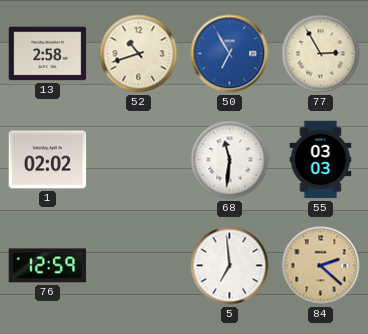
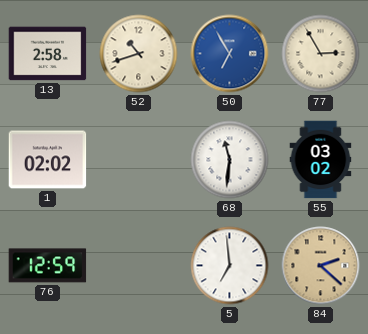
55: 03:03 -> 03:02 (321, 160)
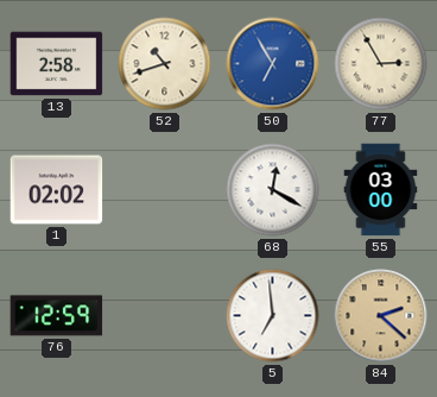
68: 11:31 -> 12:20 (273, 190)
55: 03:02 -> 03:00 (381, 190)
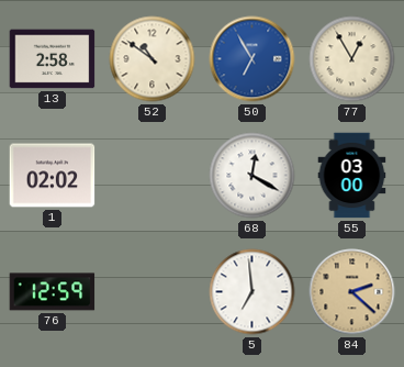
52: 10:42 -> 10:51 (153, 59)
77: 2:55 -> 12:55 (352, 59)
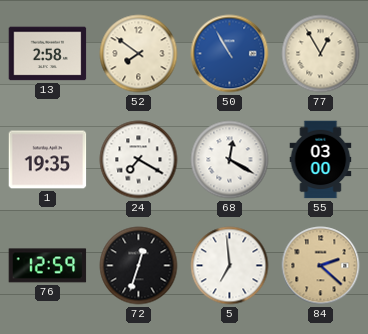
52: 10:51 -> 7:51 (139, 54)
50: 6:55 -> 10:55 (230, 54)
1: 02:02 -> 19:35 (48, 160)
24: none -> 7:20 (139, 160)
72: none -> 12:33 (139, 266)
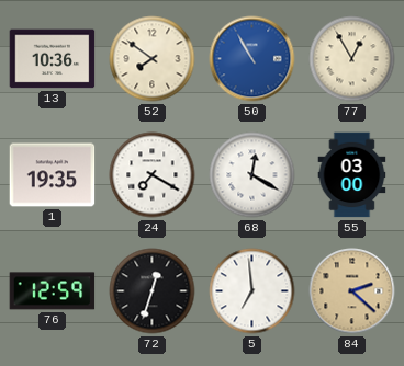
13: 2:58 -> 10:36 (53, 59)
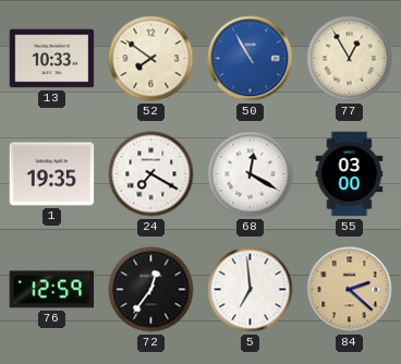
13: 10:36 -> 10:33 (52, 59)
72: 12:33 -> 12:36 (151, 290)
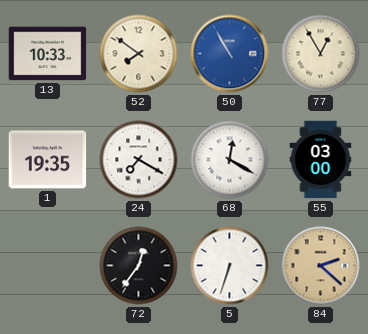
76: 12:59 -> none (52, 290)
5: 6:59 -> 6:33 (230, 266)
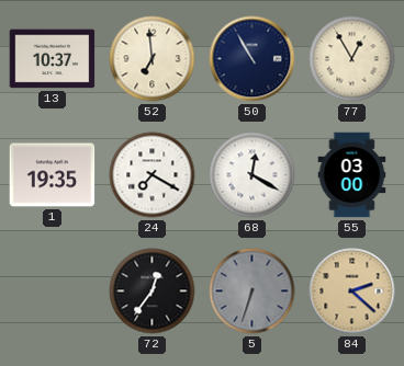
13: 10:33 -> 10:37 (53, 59)
52: 7:51 -> 6:59 (153, 59)
50 dial: blue -> navy (252, 59)
5 dial: white -> grey (252, 291)
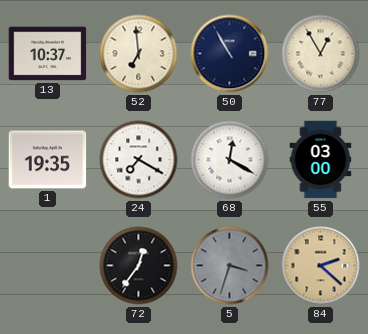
5: 6:33 -> 3:33 (230, 266)
